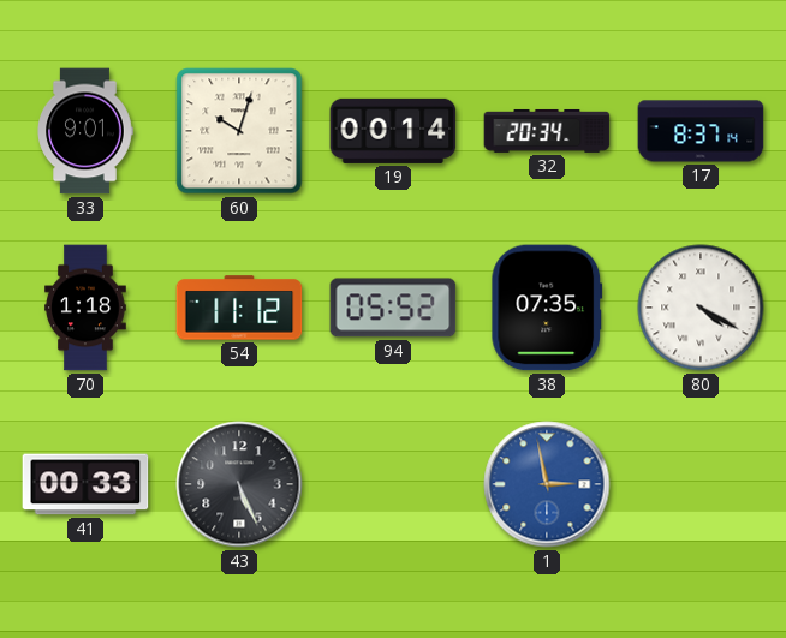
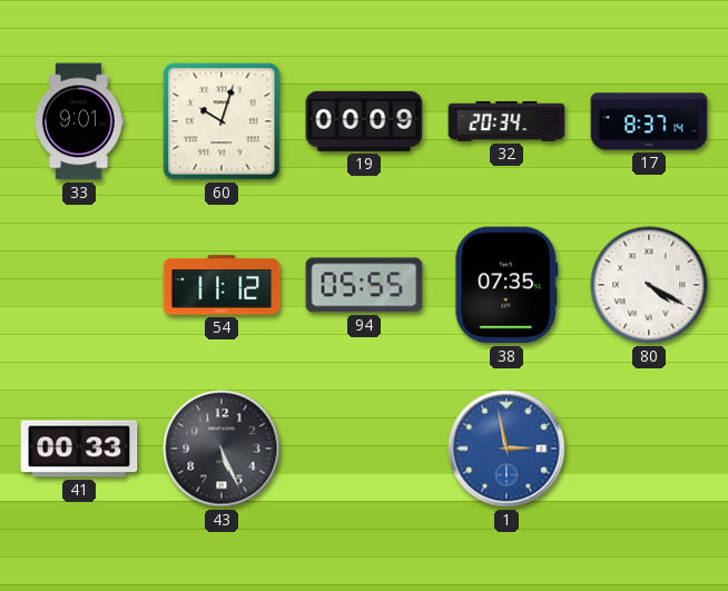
19: 00:14 -> 00:09 (364, 121)
70: 1:18 -> none (85, 308)
94: 05:52 -> 05:55 (364, 285)
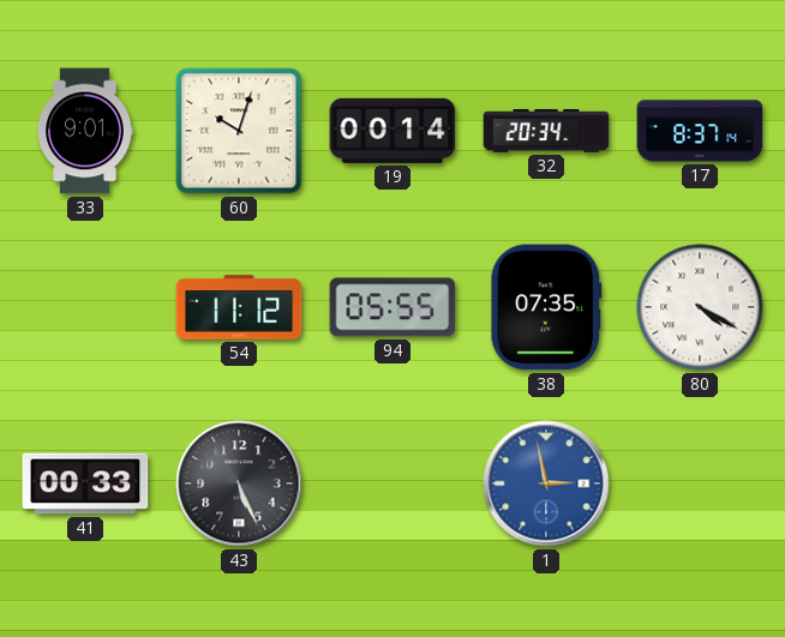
19: 00:09 -> 00:14 (392, 131)
